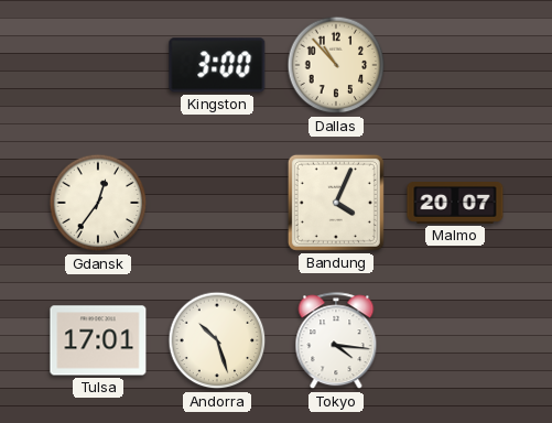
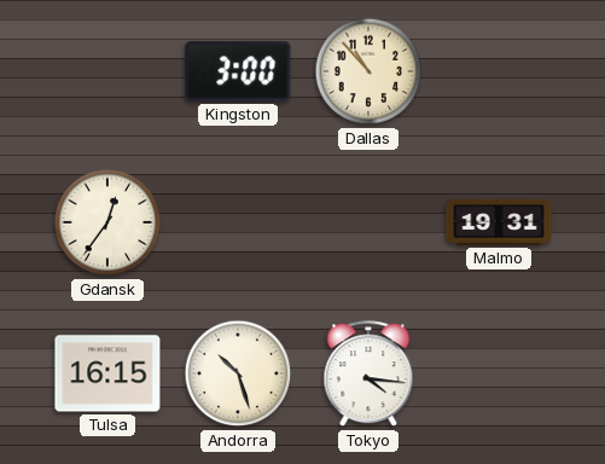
Bandung: 4:04 -> none (336, 203)
Malmo: 20:07 -> 19:31 (499, 224)
Tulsa: 17:01 -> 16:15 (107, 373)
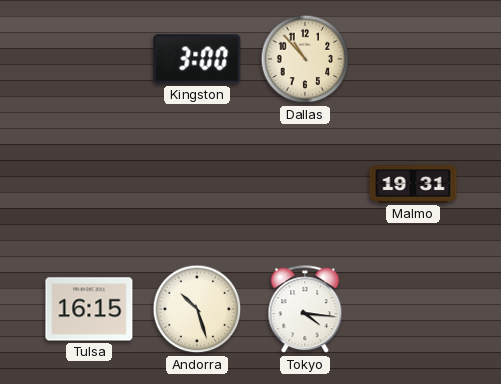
Gdansk: 12:36 -> none (107, 222)
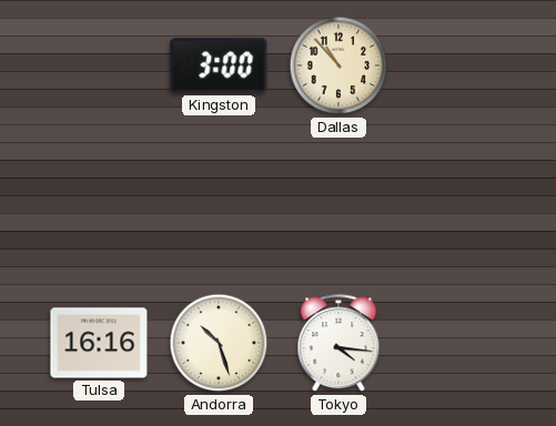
Malmo: 19:31 -> none (413, 185)
Tulsa: 16:15 -> 16:16 (99, 343)
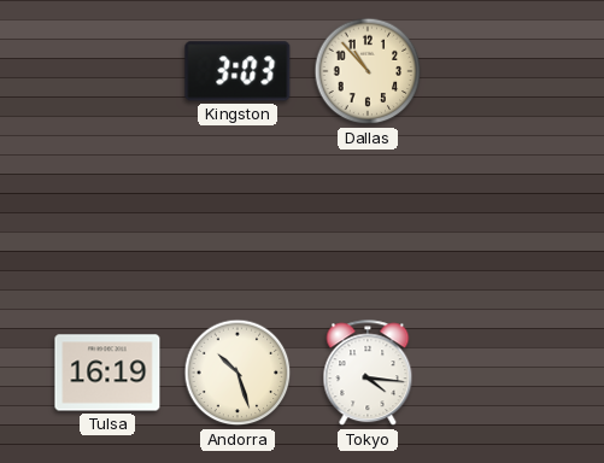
Kingston: 3:00 -> 3:03 (238, 71)
Tulsa: 16:16 -> 16:19 (107, 373)
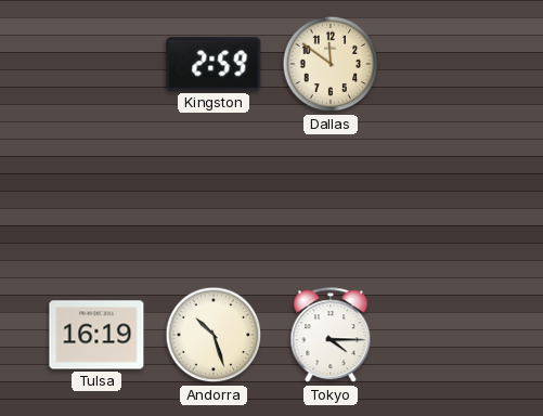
Kingston: 3:03 -> 2:59 (214, 64)
Dallas: 10:53 -> 11:51 (331, 64)
Tokyo: 4:16 -> 4:15 (331, 336)
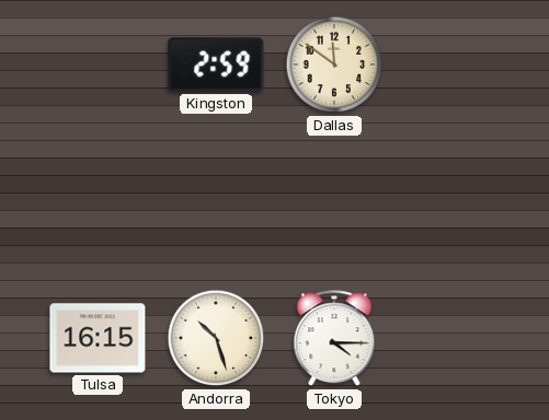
Tulsa: 16:19 -> 16:15 (98, 338)
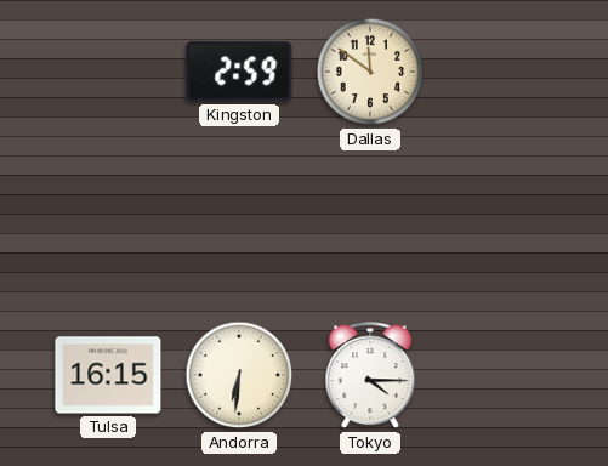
Andorra: 10:27 -> 6:31 (239, 375)
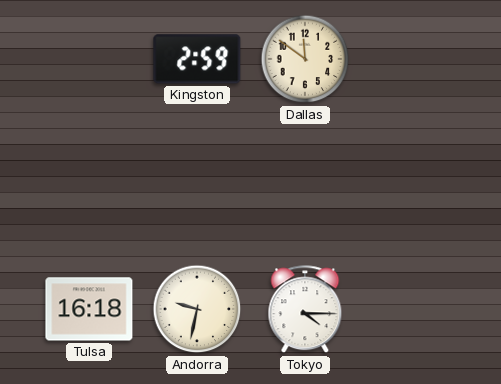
Tulsa: 16:15 -> 16:18 (89, 309)
Andorra: 6:31 -> 9:32 (197, 309)
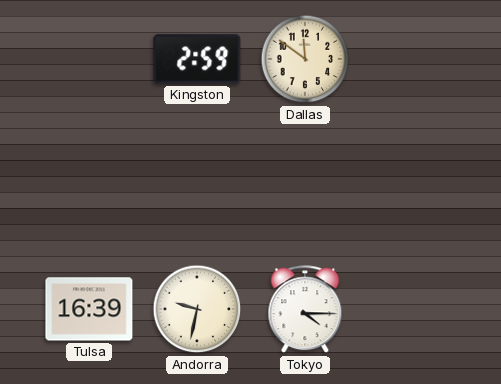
Tulsa: 16:18 -> 16:39 (89, 309)
